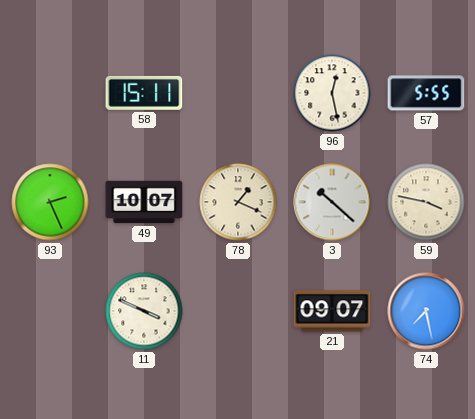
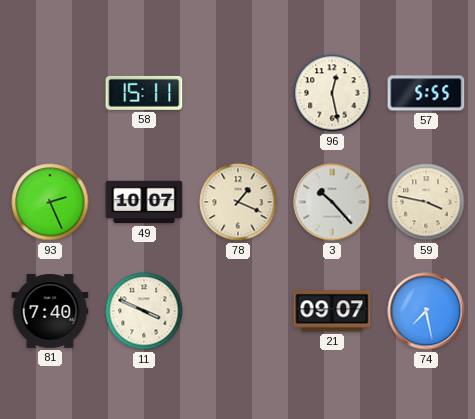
3: 10:22 -> 10:23 (332, 202)
81: none -> 7:40 (50, 311)
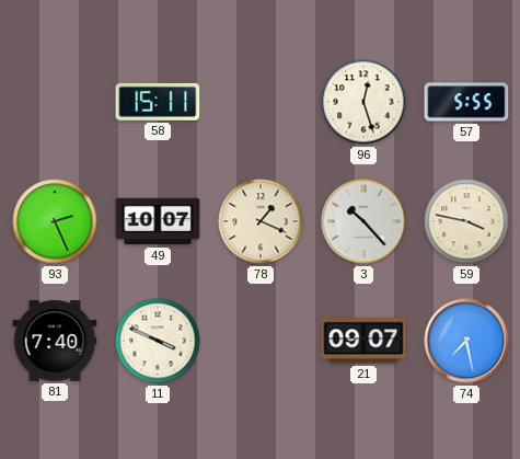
96: 12:28 -> 12:27 (363, 102)
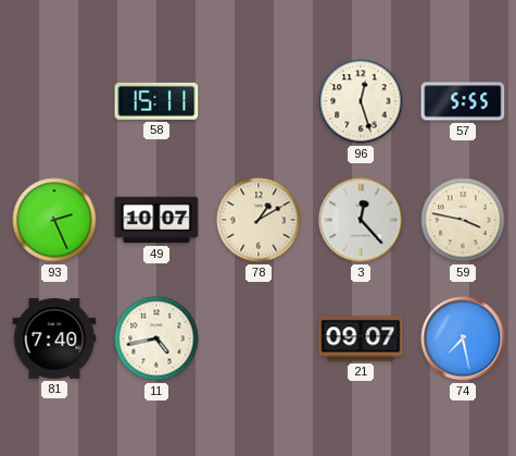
78: 1:19 -> 1:10 (259, 220)
3: 10:23 -> 12:23 (361, 220)
11: 3:49 -> 4:43 (156, 338)
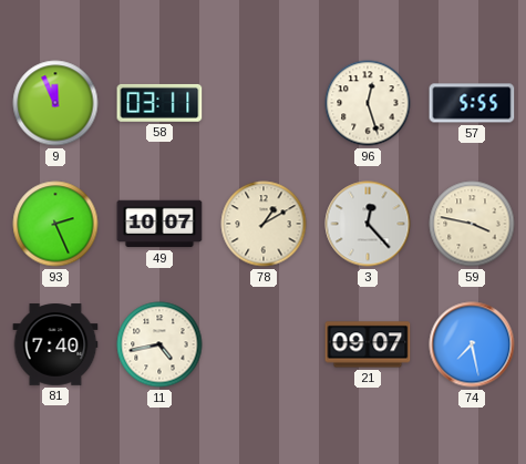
9: none -> 11:56 (55, 103)
58: 15:11 -> 03:11 (159, 103)
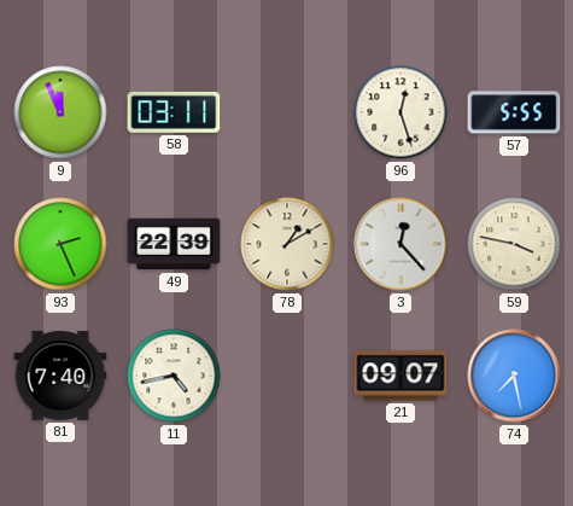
49: 10:07 -> 22:39 (174, 244)
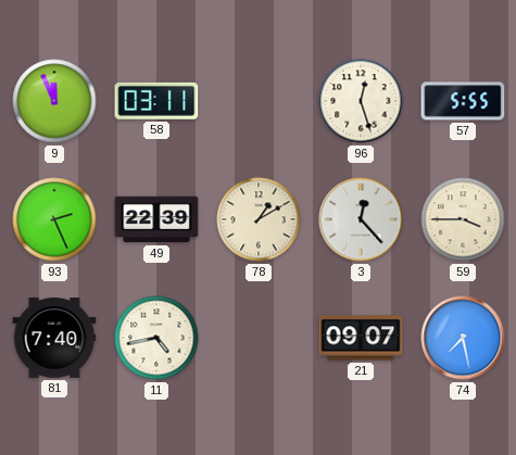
59: 3:47 -> 3:45 (463, 219)
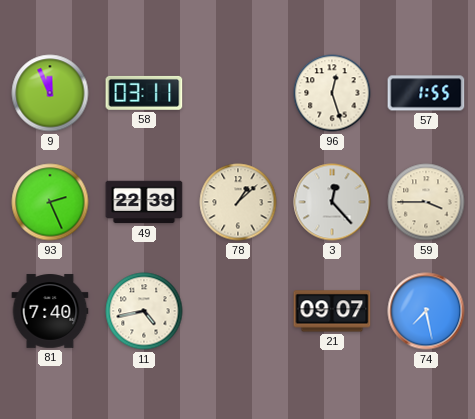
57: 5:55 -> 1:55 (426, 93)
78: 1:10 -> 1:08 (238, 202)
